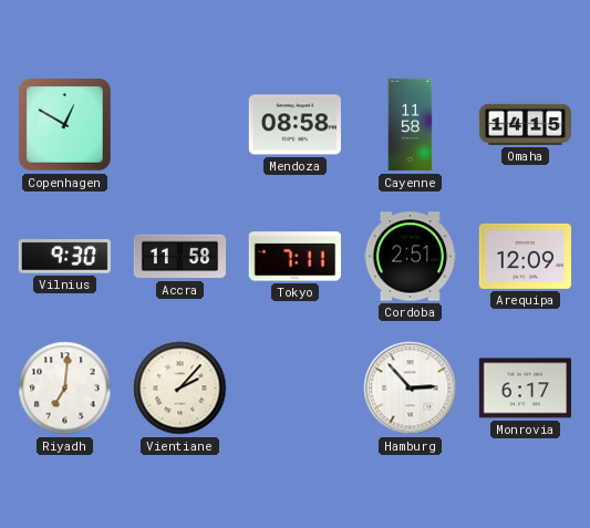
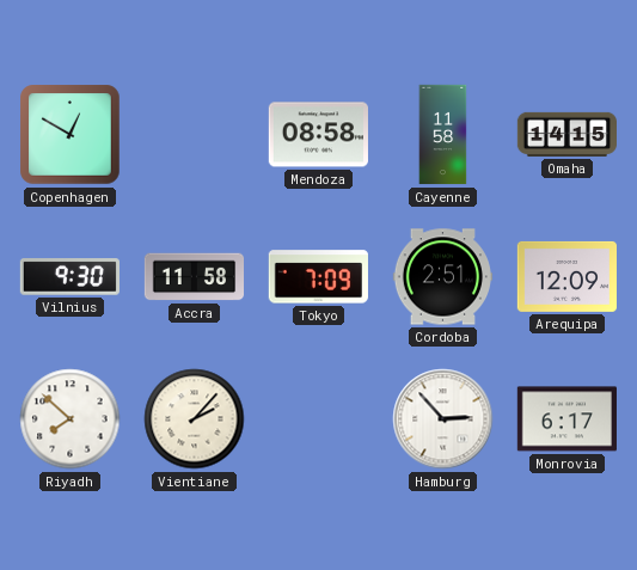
Tokyo: 7:11 -> 7:09 (318, 277)
Riyadh: 7:01 -> 7:52 (71, 419)
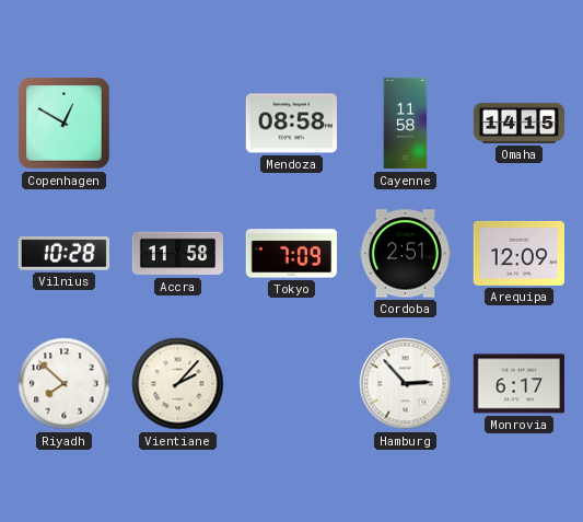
Vilnius: 9:30 -> 10:28 (63, 254)
